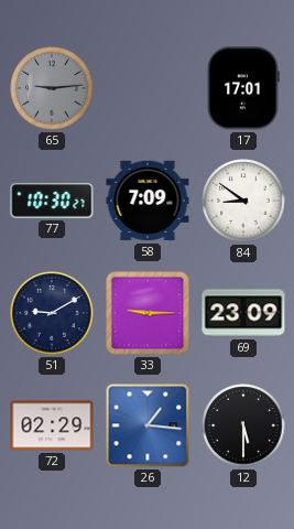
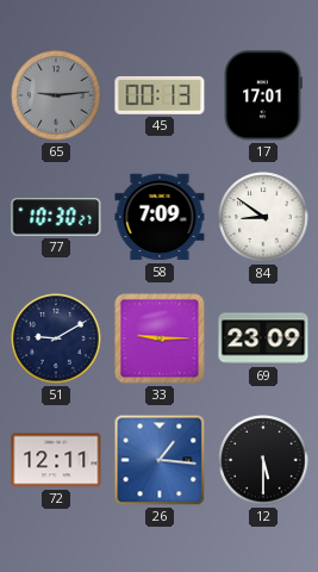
45: none -> 00:13 (160, 95)
72: 02:29 -> 12:11 (56, 460)
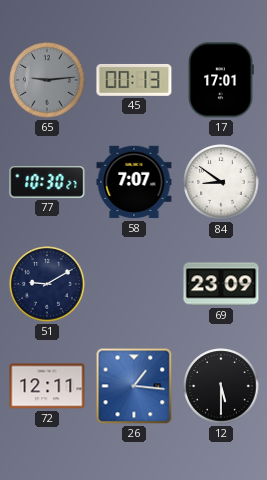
58: 7:09 -> 7:07 (134, 182)
33: 9:15 -> none (160, 338)
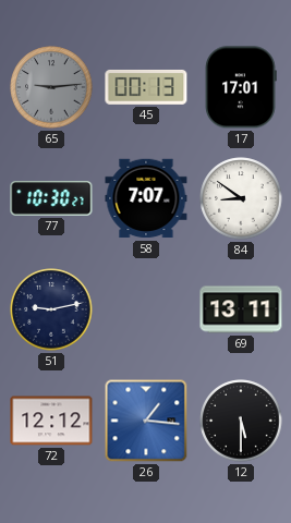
51: 9:10 -> 9:13 (51, 309)
69: 23:09 -> 13:11 (241, 309)
72: 12:11 -> 12:12 (51, 421)
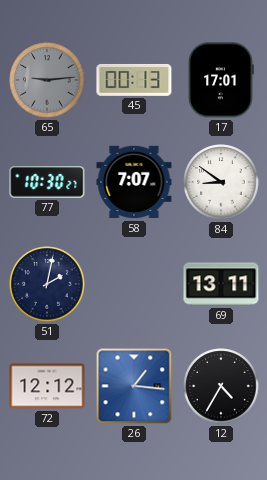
51: 9:13 -> 2:02 (47, 284)
12: 5:30 -> 4:35 (221, 386)
